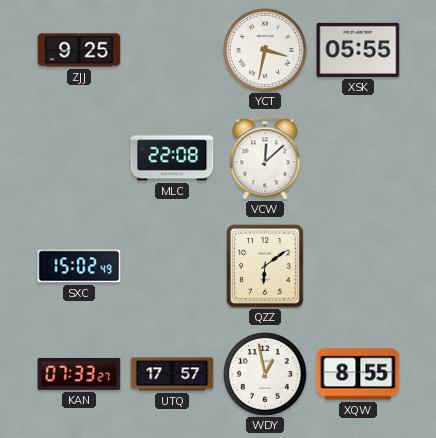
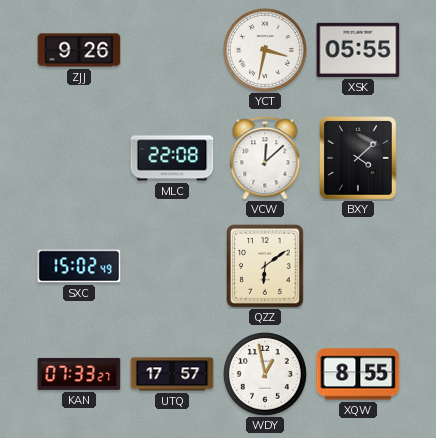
ZJJ: 9:25 -> 9:26 (79, 50)
BXY: none -> 4:08 (358, 158)
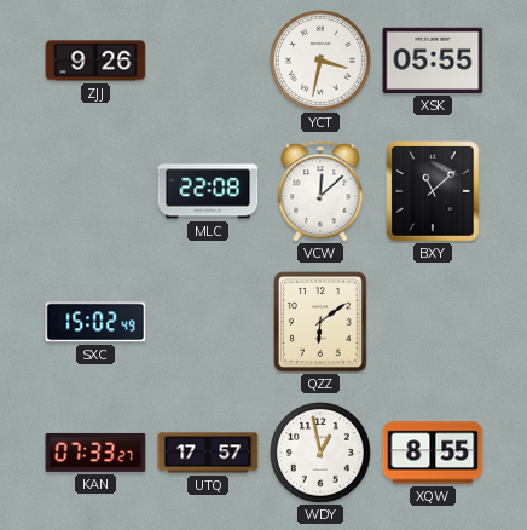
BXY: 4:08 -> 11:08 (433, 191)
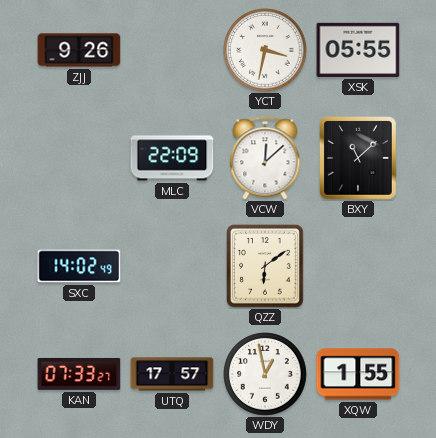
MLC: 22:08 -> 22:09 (172, 158)
SXC: 15:02 -> 14:02 (79, 266)
XQW: 8:55 -> 1:55 (358, 374)
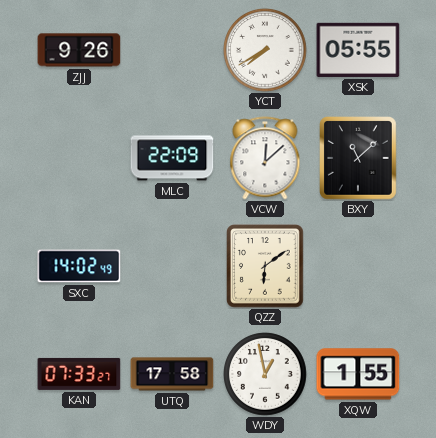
YCT: 3:32 -> 7:40 (265, 50)
UTQ: 17:57 -> 17:58 (172, 374)
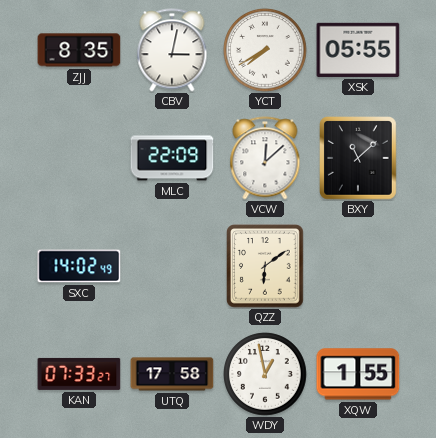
ZJJ: 9:26 -> 8:35 (79, 50)
CBV: none -> 3:02 (172, 50)
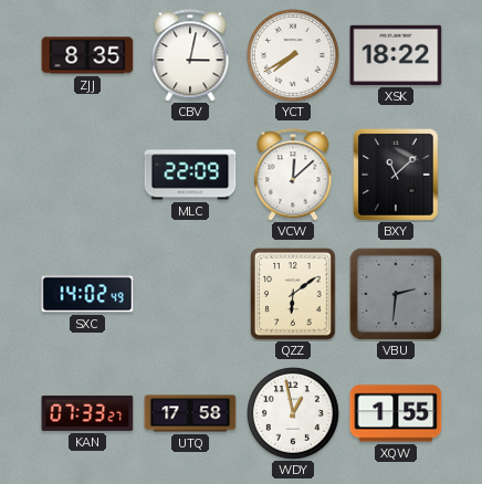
XSK: 05:55 -> 18:22 (396, 55)
VBU: none -> 2:31 (396, 294)
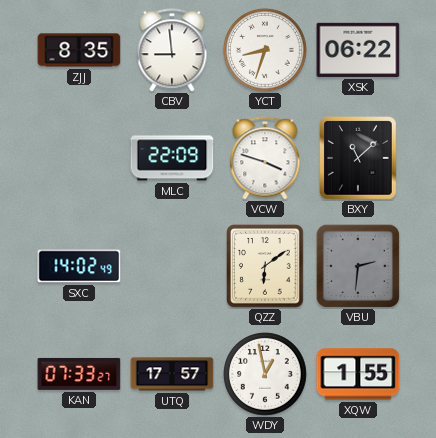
CBV: 3:02 -> 8:59 (172, 50)
YCT: 7:40 -> 8:33 (265, 50)
XSK: 18:22 -> 06:22 (358, 50)
VCW: 12:08 -> 3:48 (265, 158)
UTQ: 17:58 -> 17:57 (172, 374)
